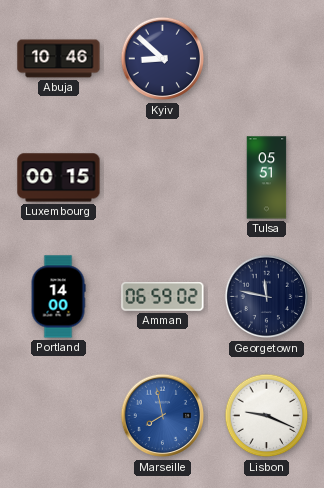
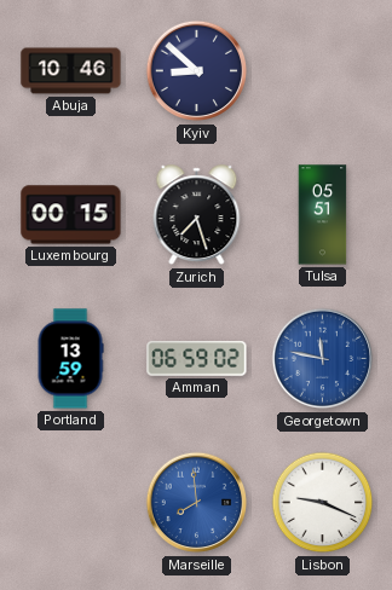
Zurich: none -> 7:27 (197, 215)
Portland: 14:00 -> 13:59 (70, 359)
Georgetown dial: navy -> blue (323, 359)
Marseille: 7:58 -> 7:59 (197, 503)
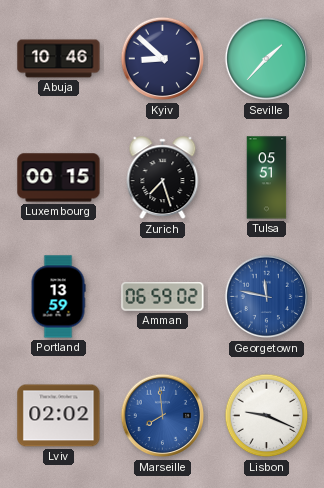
Seville: none -> 1:37 (267, 59)
Lviv: none -> 02:02 (59, 416)
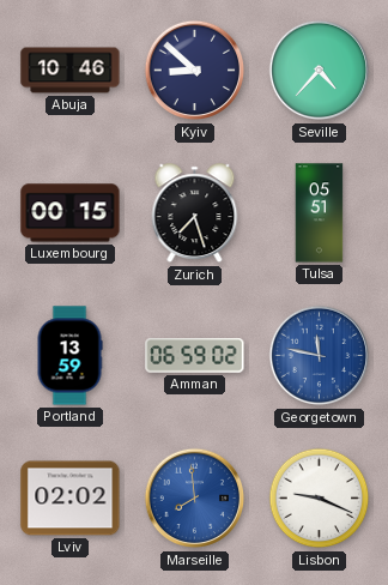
Seville: 1:37 -> 4:37 (320, 71)
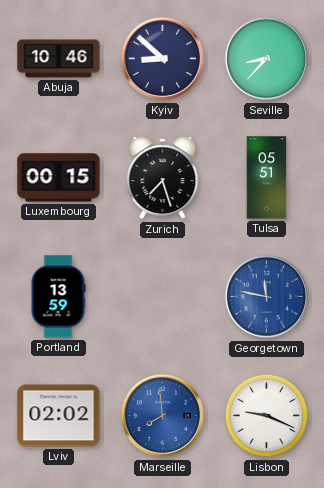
Seville: 4:37 -> 8:37 (267, 59)
Amman: 06:59 -> none (195, 356)
